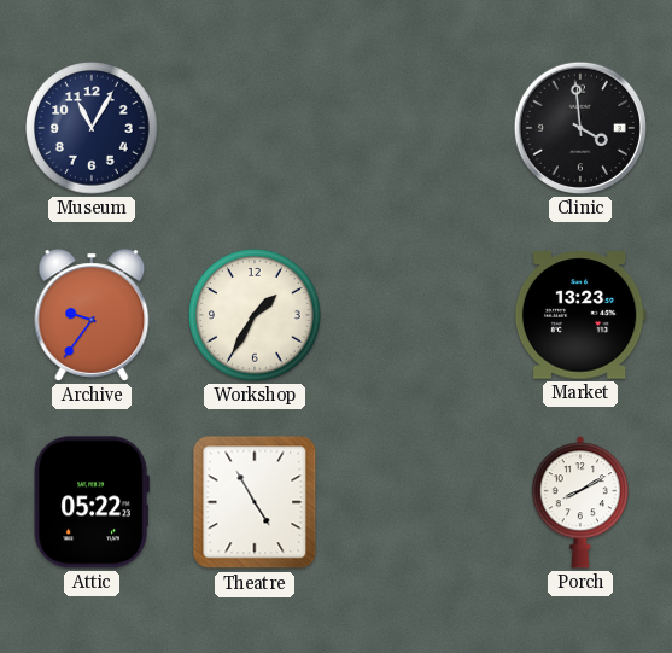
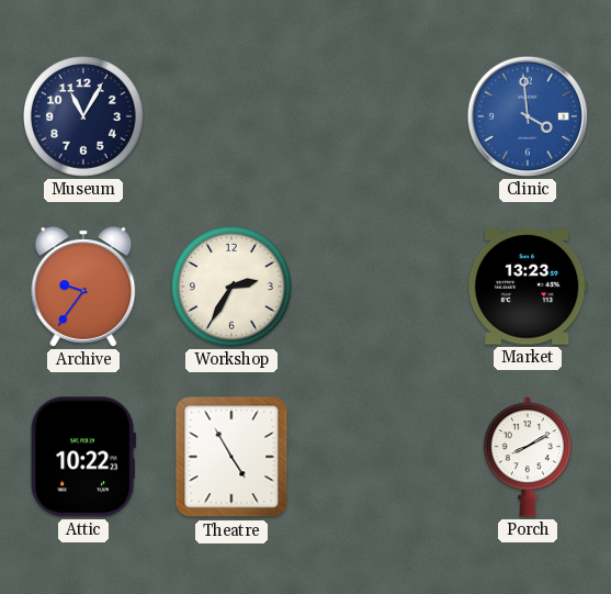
Clinic dial: black -> blue (528, 116)
Workshop: 1:35 -> 2:35 (231, 287)
Attic: 05:22 -> 10:22 (83, 457)
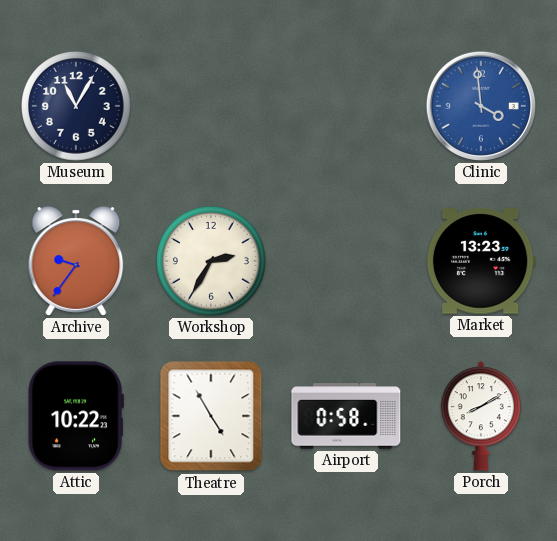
Airport: none -> 0:58 (346, 416)
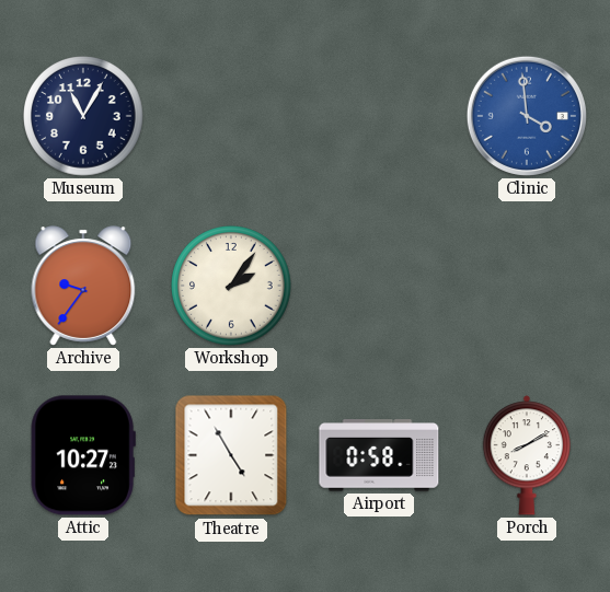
Workshop: 2:35 -> 2:06 (231, 286)
Market: 13:23 -> none (481, 261)
Attic: 10:22 -> 10:27 (83, 455)
